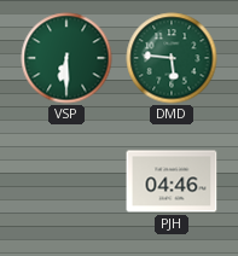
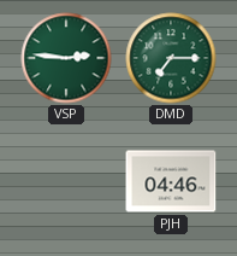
VSP: 6:30 -> 2:46 (66, 58)
DMD: 5:46 -> 7:15 (171, 58)
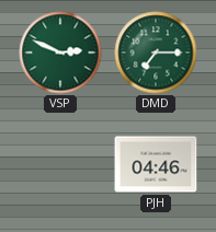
VSP: 2:46 -> 2:49 (60, 53)
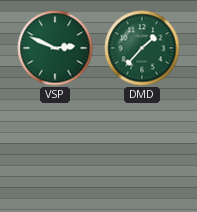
DMD: 7:15 -> 1:37 (142, 48)
PJH: 04:46 -> none (156, 164)
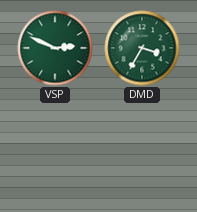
DMD: 1:37 -> 3:35 (142, 48)
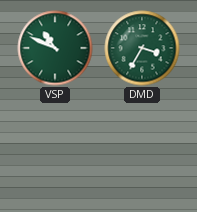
VSP: 2:49 -> 10:49 (55, 48)
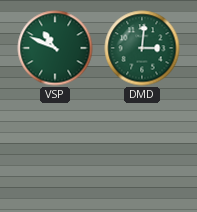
DMD: 3:35 -> 3:01 (142, 48)
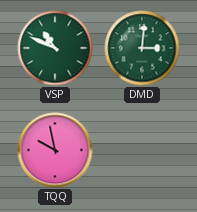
TQQ: none -> 9:58 (55, 150)
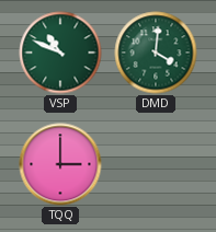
DMD: 3:01 -> 4:01 (156, 53)
TQQ: 9:58 -> 3:00 (60, 164)
